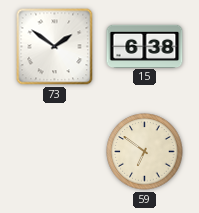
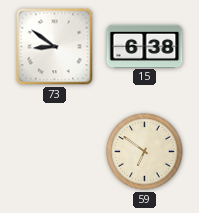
73: 1:51 -> 8:51 (55, 47)
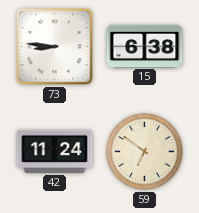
73: 8:51 -> 8:46 (55, 47)
42: none -> 11:24 (55, 151)
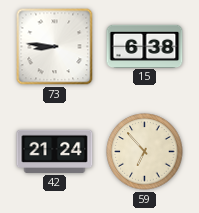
42: 11:24 -> 21:24 (55, 151)
59: 6:51 -> 6:53 (145, 152)
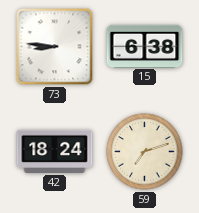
42: 21:24 -> 18:24 (55, 151)
59: 6:53 -> 7:12 (145, 152)
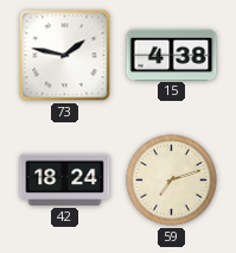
73: 8:46 -> 1:47 (65, 56)
15: 6:38 -> 4:38 (172, 55)
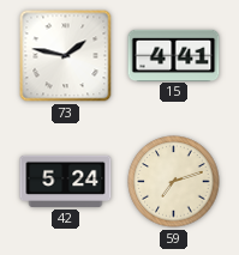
15: 4:38 -> 4:41 (174, 55)
42: 18:24 -> 5:24 (66, 181)
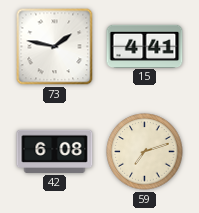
42: 5:24 -> 6:08 (55, 151)
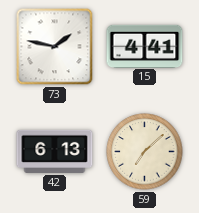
42: 6:08 -> 6:13 (55, 151)
59: 7:12 -> 7:08 (145, 152)
